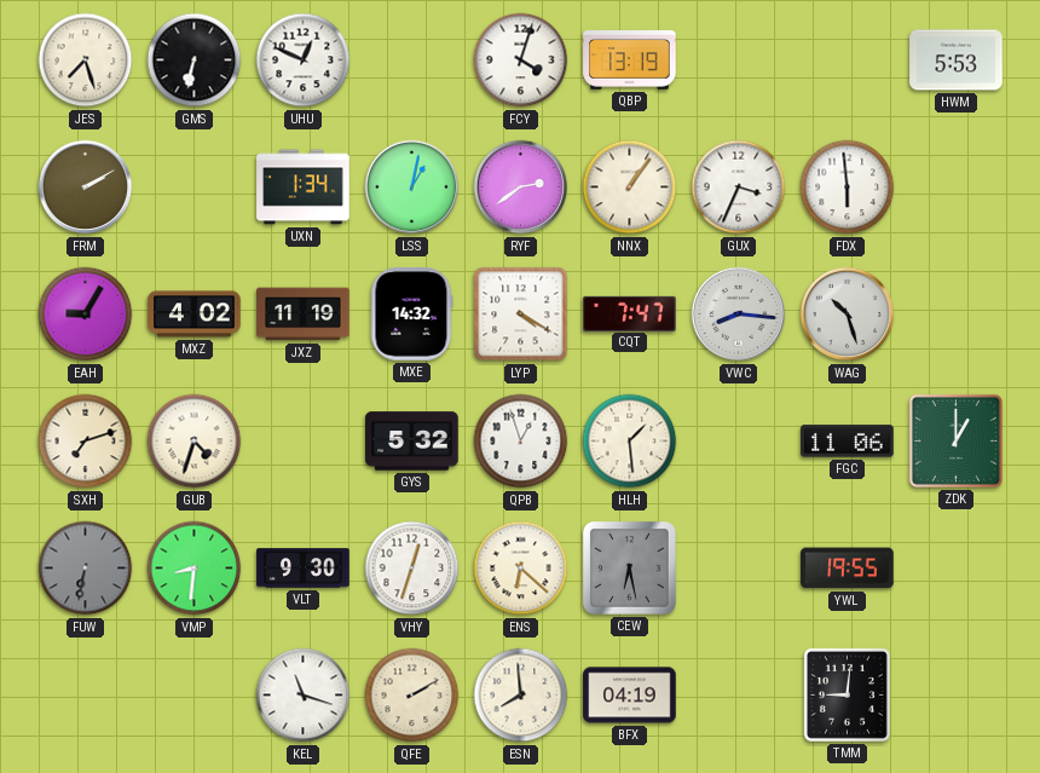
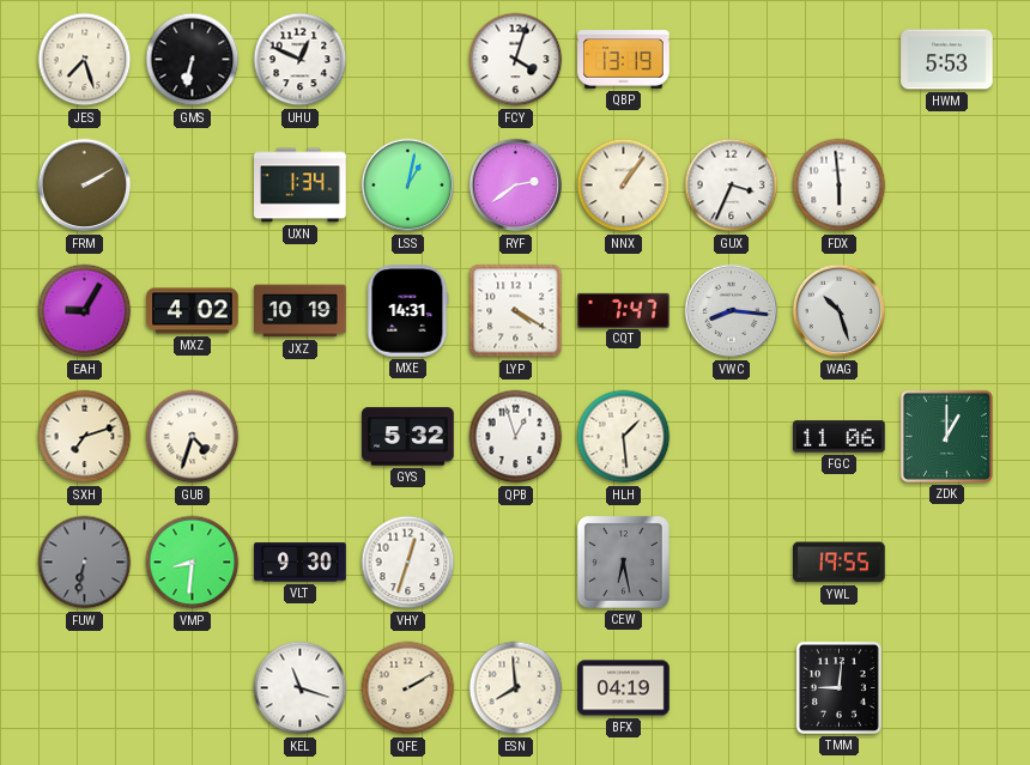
JXZ: 11:19 -> 10:19 (301, 311)
MXE: 14:32 -> 14:31 (407, 311)
ENS: 6:22 -> none (521, 569)
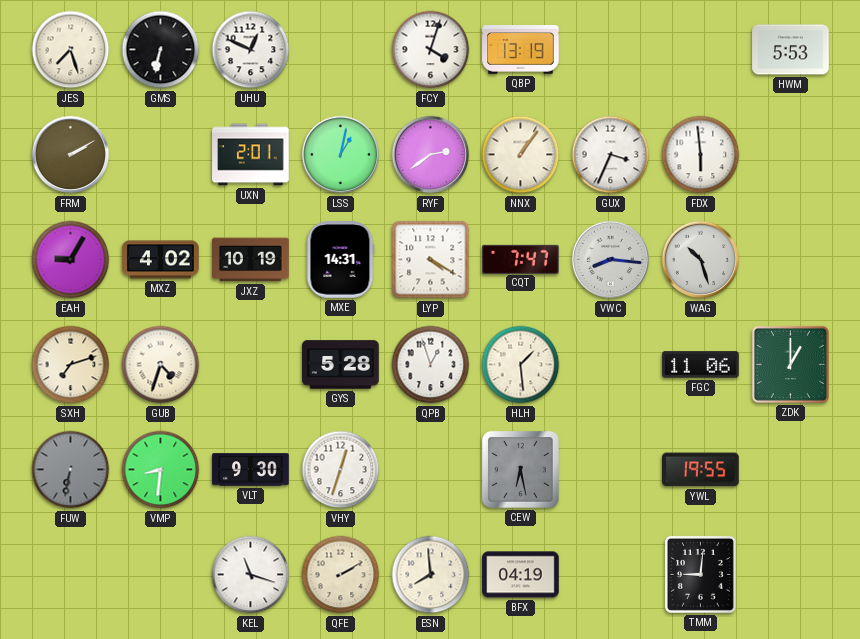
UXN: 1:34 -> 2:01 (251, 155)
GYS: 5:32 -> 5:28 (341, 365)
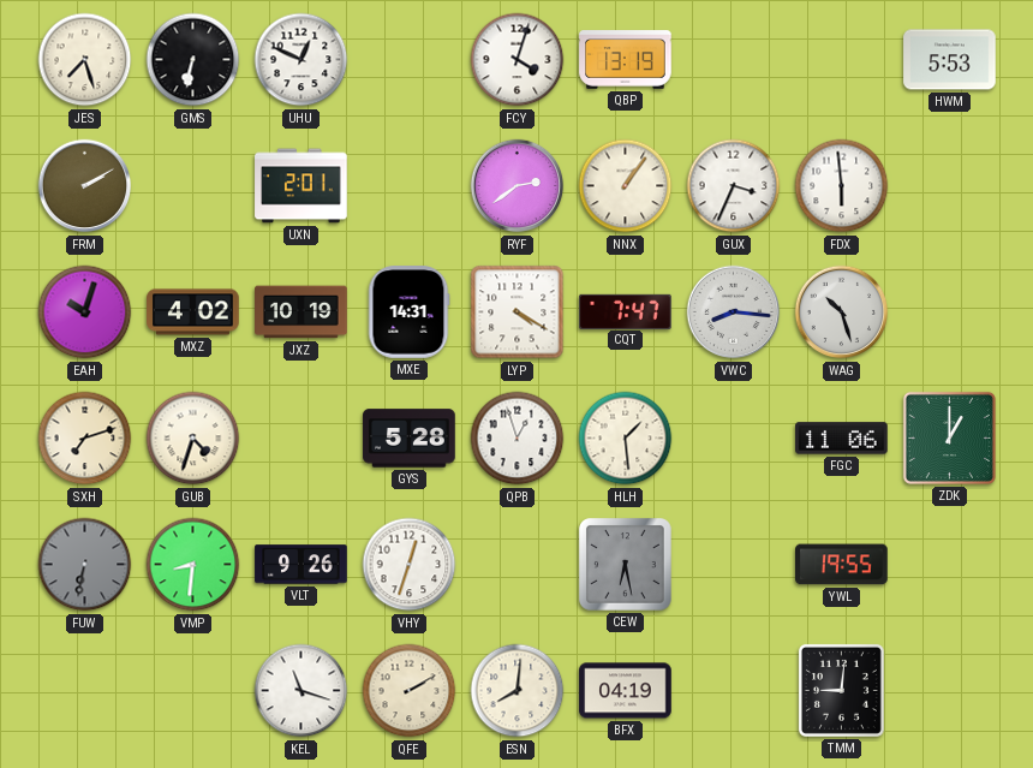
LSS: 1:02 -> none (341, 155)
EAH: 9:05 -> 10:03 (85, 312)
VLT: 9:30 -> 9:26 (301, 565)
ESN: 7:59 -> 8:01 (518, 691)
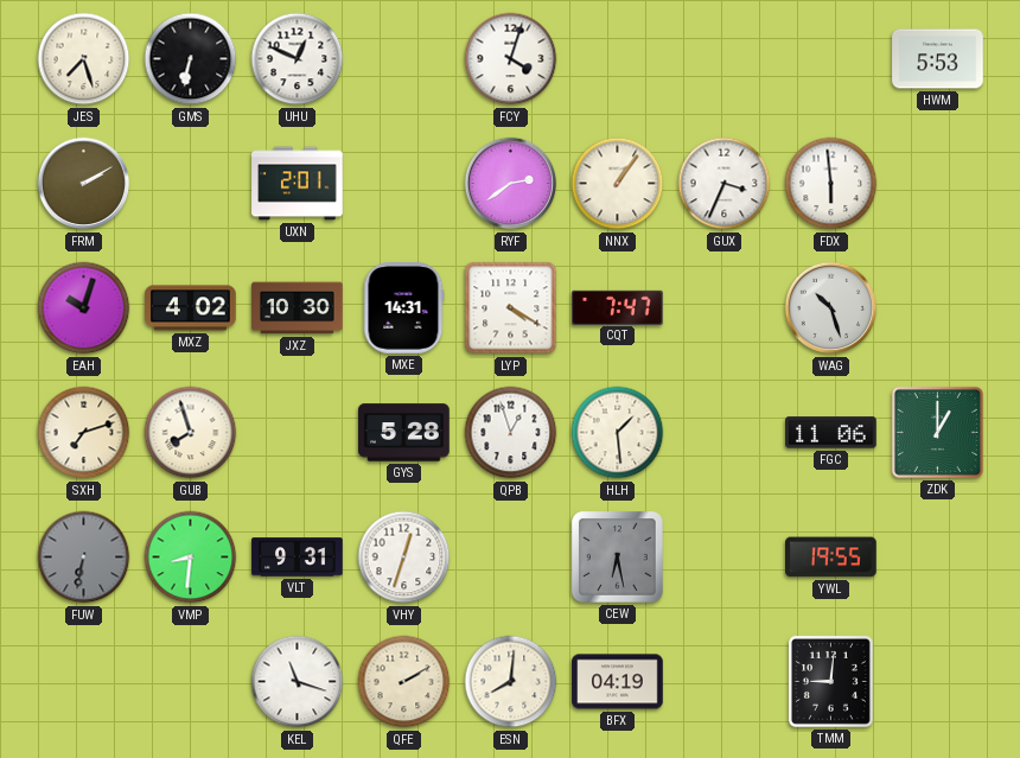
QBP: 13:19 -> none (626, 60)
JXZ: 10:19 -> 10:30 (298, 308)
VWC: 8:16 -> none (734, 312)
GUB: 4:33 -> 7:57 (191, 433)
VLT: 9:26 -> 9:31 (298, 558)
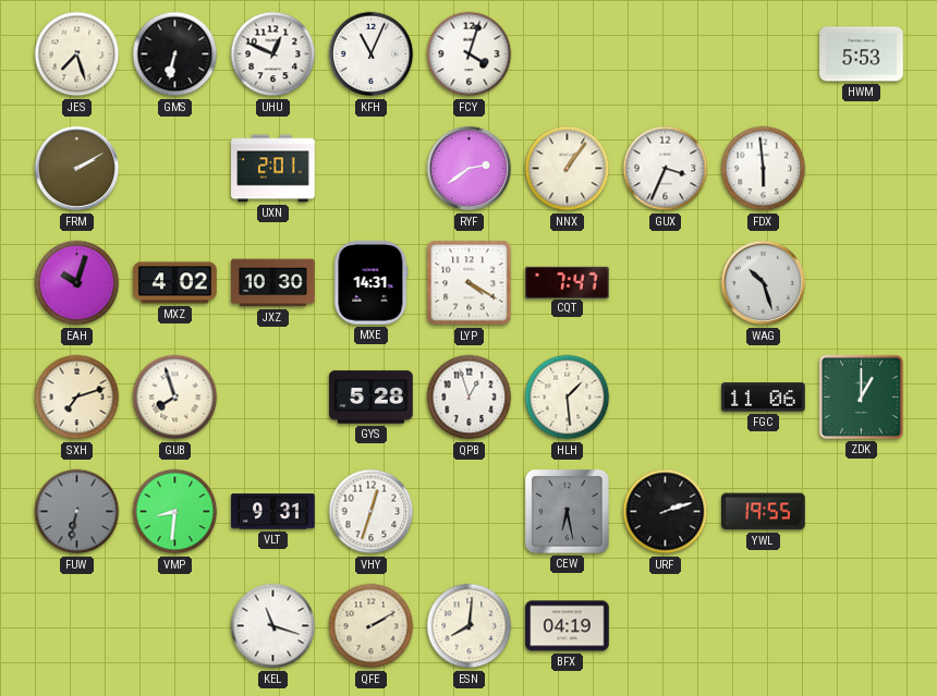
KFH: none -> 11:04 (372, 54)
URF: none -> 2:12 (666, 512)
TMM: 9:01 -> none (830, 681)
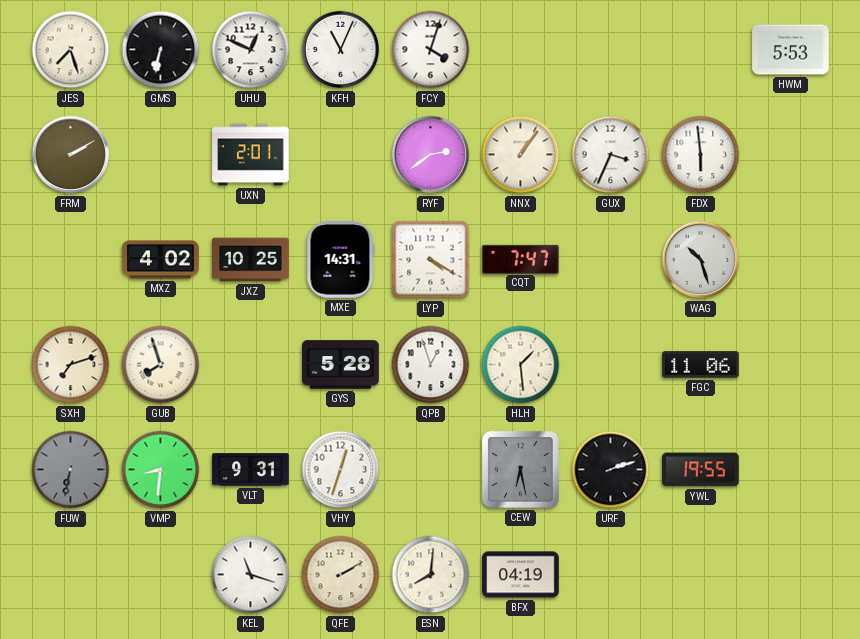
EAH: 10:03 -> none (77, 283)
JXZ: 10:30 -> 10:25 (251, 260)
ZDK: 1:00 -> none (861, 396)
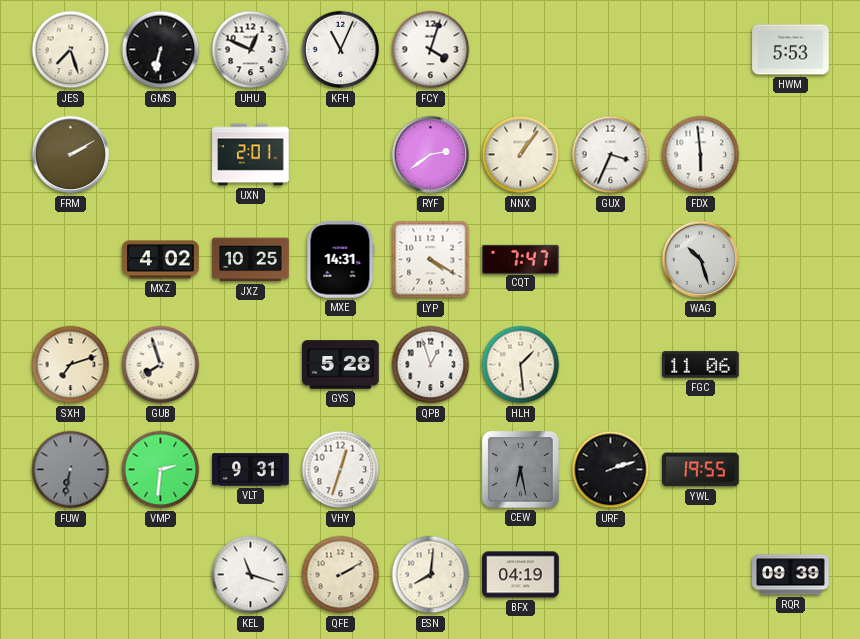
VMP: 8:31 -> 2:31 (161, 470)
RQR: none -> 09:39 (791, 575)
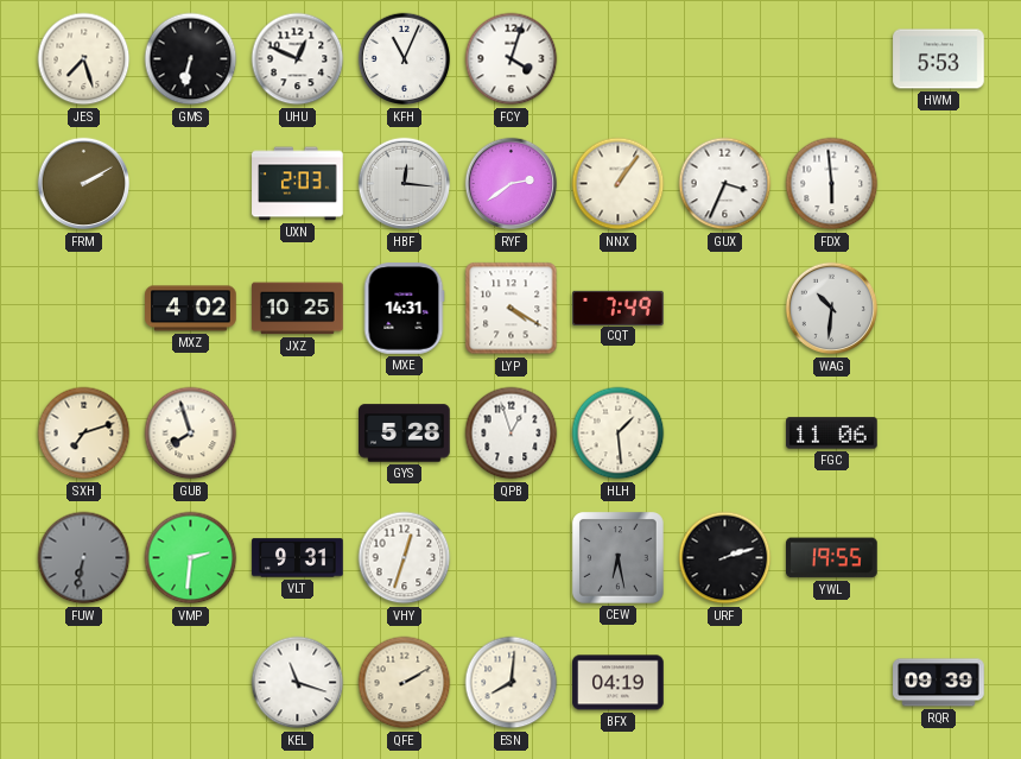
UXN: 2:01 -> 2:03 (298, 184)
HBF: none -> 12:16 (405, 184)
CQT: 7:47 -> 7:49 (619, 308)
WAG: 10:27 -> 10:31 (832, 309)
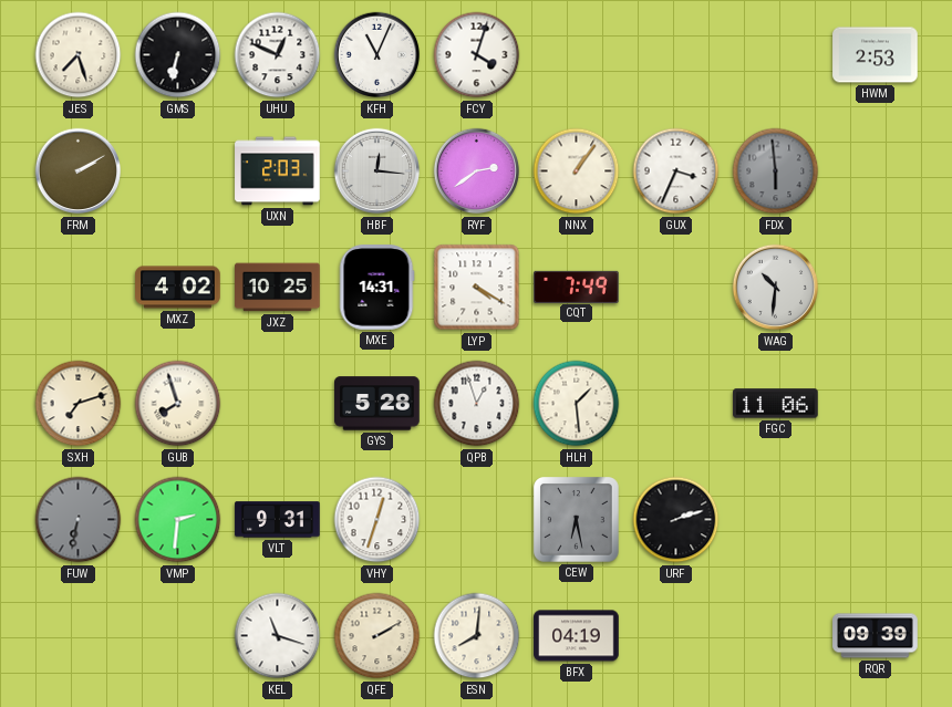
HWM: 5:53 -> 2:53 (876, 55)
FDX dial: white -> grey (776, 171)
YWL: 19:55 -> none (832, 558)
